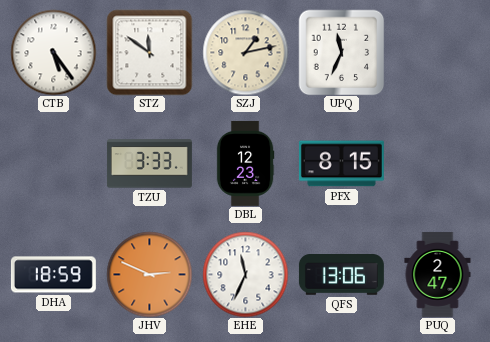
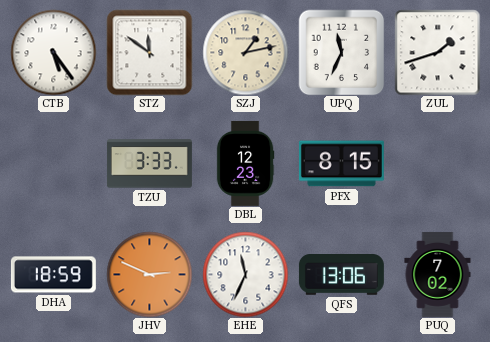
ZUL: none -> 1:42 (437, 52)
PUQ: 2:47 -> 7:02 (438, 274)
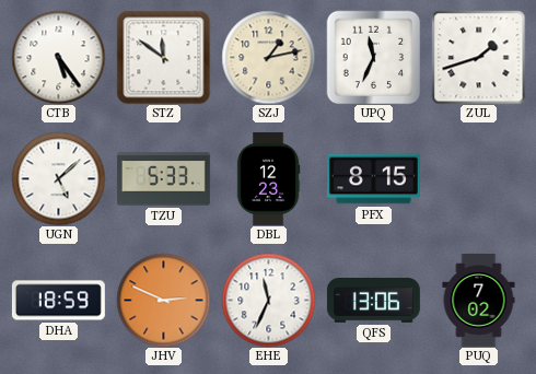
UGN: none -> 5:08 (58, 178)
TZU: 3:33 -> 5:33 (163, 179)
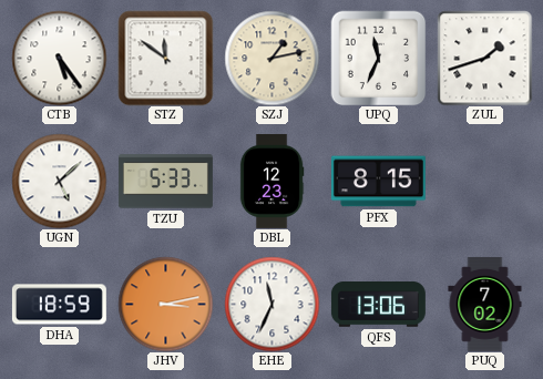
JHV: 2:49 -> 3:13 (165, 304)
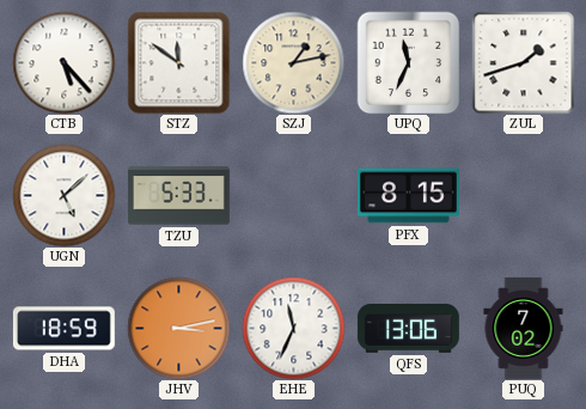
CTB: 5:24 -> 5:23 (63, 62)
DBL: 12:23 -> none (271, 181)
